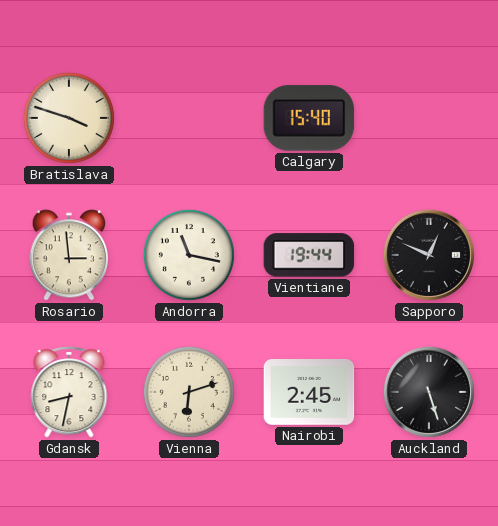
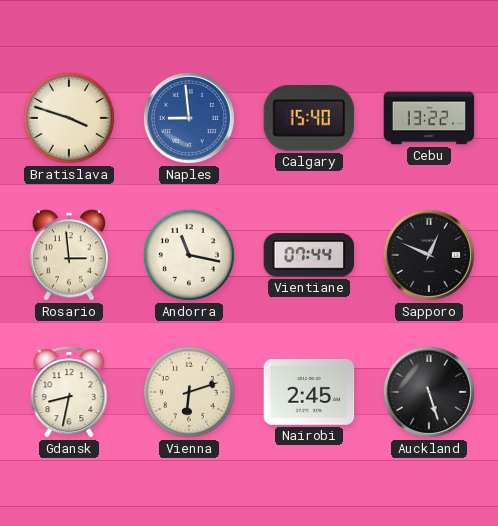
Naples: none -> 8:59 (189, 118)
Cebu: none -> 13:22 (429, 118)
Vientiane: 19:44 -> 07:44 (309, 255)
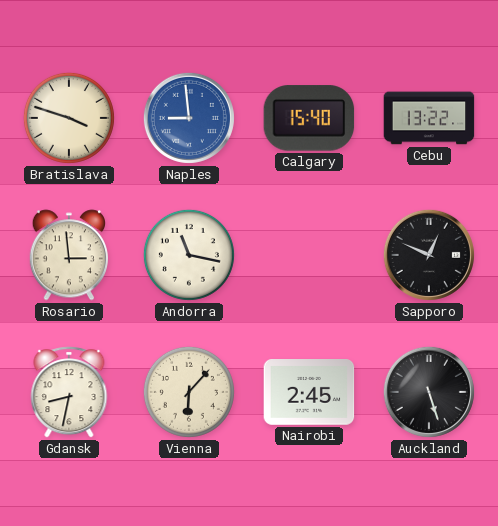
Vientiane: 07:44 -> none (309, 255)
Vienna: 6:12 -> 6:07 (189, 392)
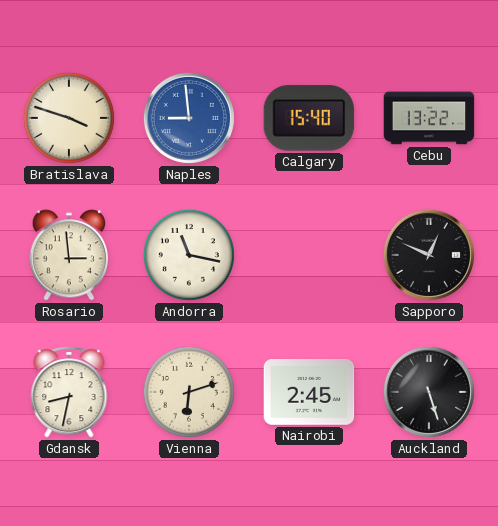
Vienna: 6:07 -> 6:12 (189, 392)
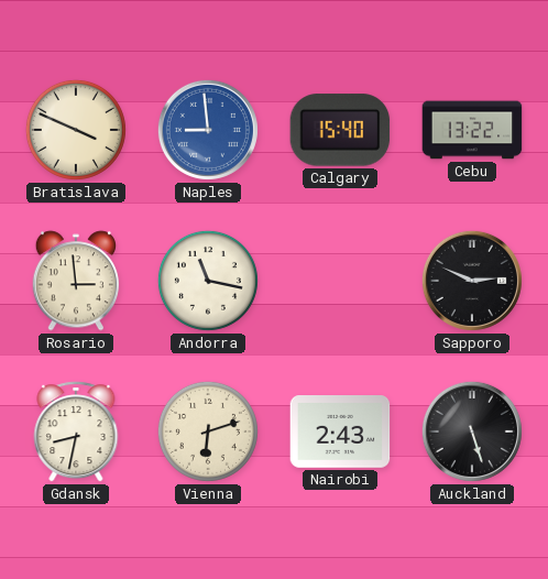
Bratislava: 3:48 -> 3:49 (76, 130)
Sapporo: 12:49 -> 2:49 (472, 281)
Nairobi: 2:45 -> 2:43 (340, 433)
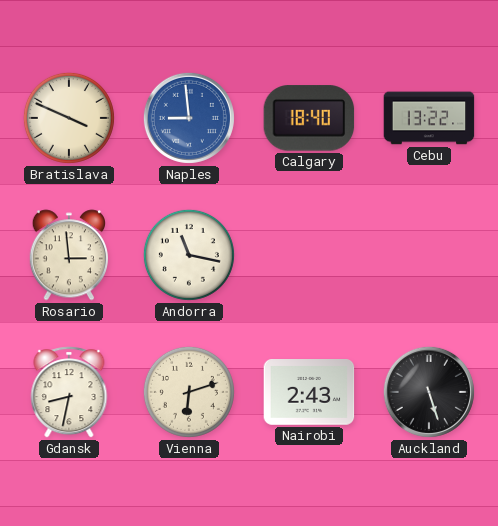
Calgary: 15:40 -> 18:40 (309, 118)
Sapporo: 2:49 -> none (472, 281)
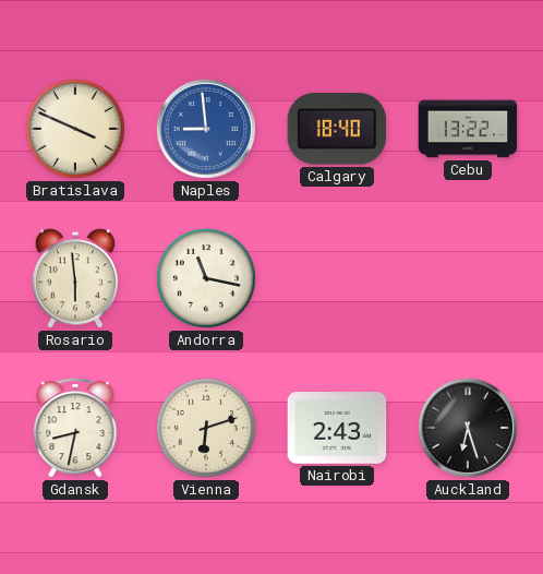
Rosario: 2:59 -> 5:59 (74, 278)
Auckland: 5:27 -> 6:27 (468, 428)
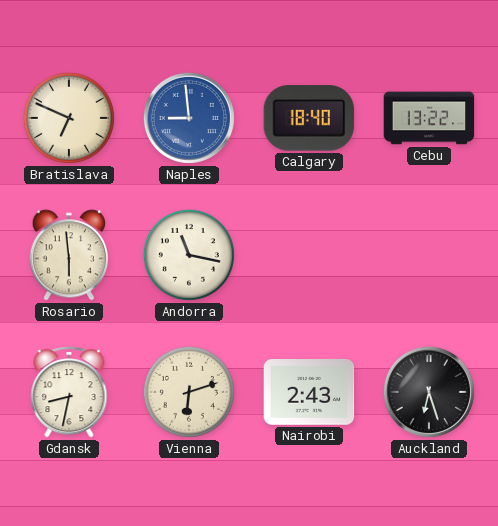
Bratislava: 3:49 -> 6:49 (69, 118)
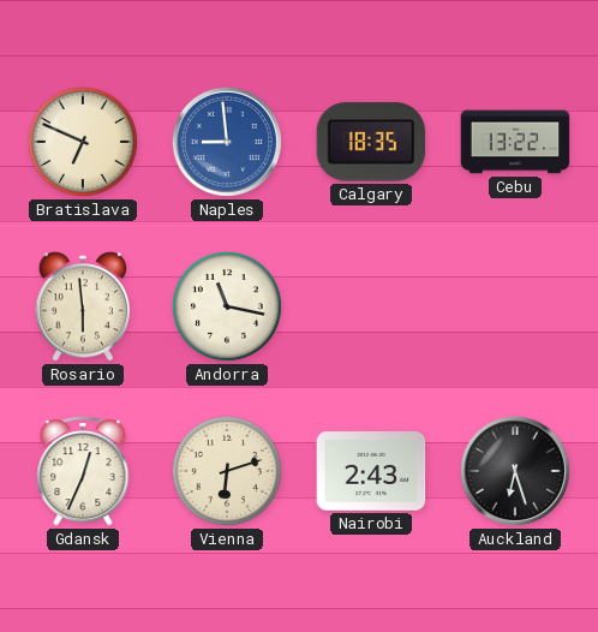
Calgary: 18:40 -> 18:35 (371, 142)
Gdansk: 8:32 -> 12:34 (83, 471)
